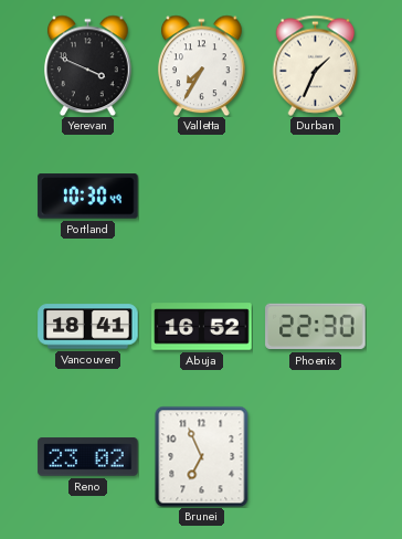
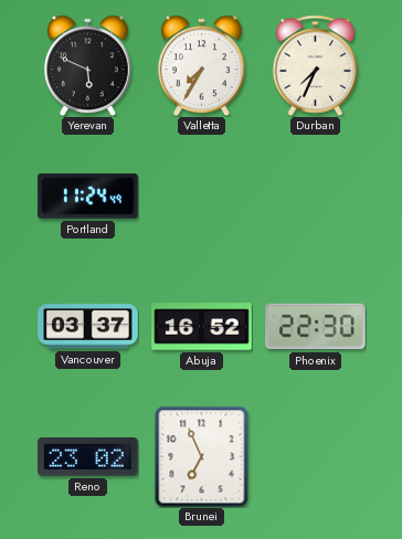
Yerevan: 3:49 -> 5:49 (88, 65)
Durban: 1:34 -> 7:34 (316, 65)
Portland: 10:30 -> 11:24 (88, 197)
Vancouver: 18:41 -> 03:37 (88, 327)
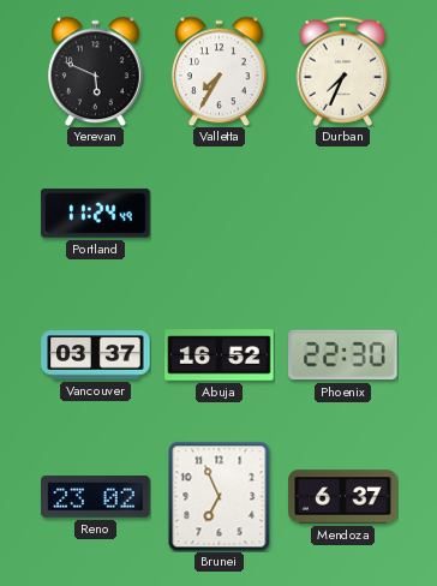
Mendoza: none -> 6:37 (343, 497)
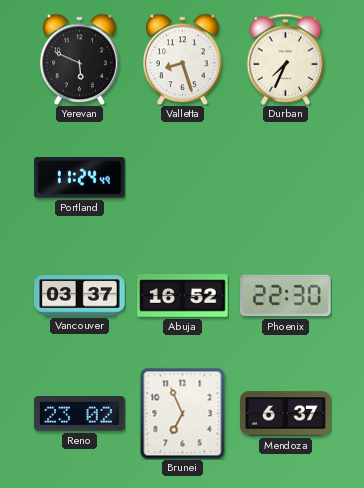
Valletta: 7:35 -> 8:27 (183, 59)
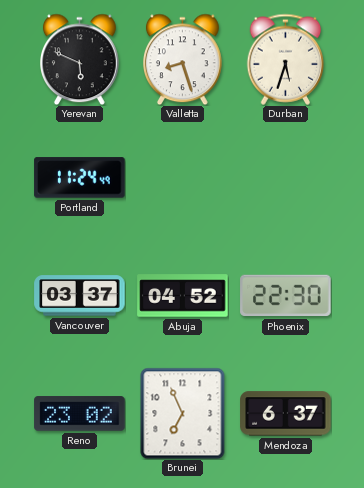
Durban: 7:34 -> 5:33 (286, 59)
Abuja: 16:52 -> 04:52 (183, 296)
